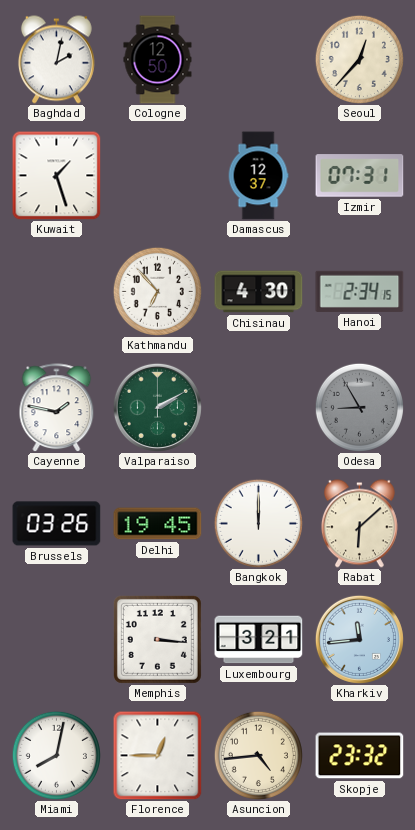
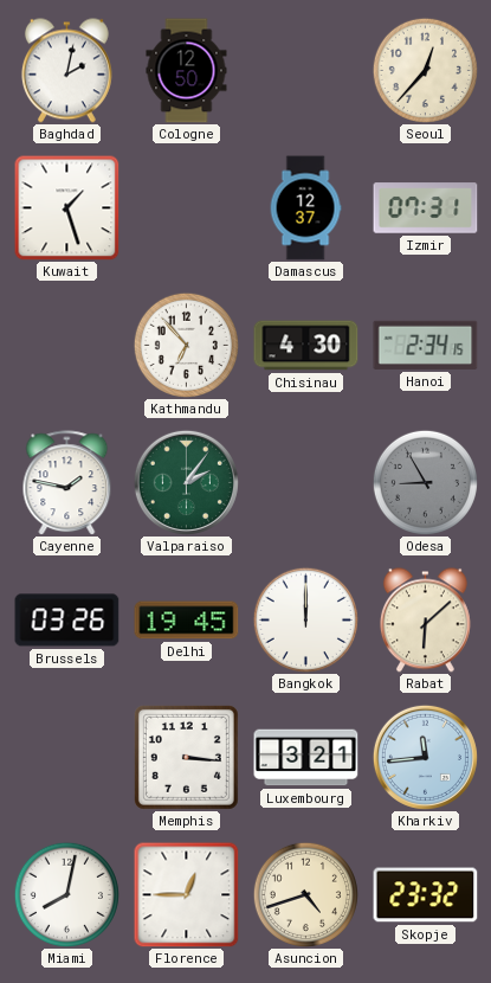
Valparaiso: 2:10 -> 2:06 (186, 482)
Asuncion: 4:44 -> 4:42 (305, 894)
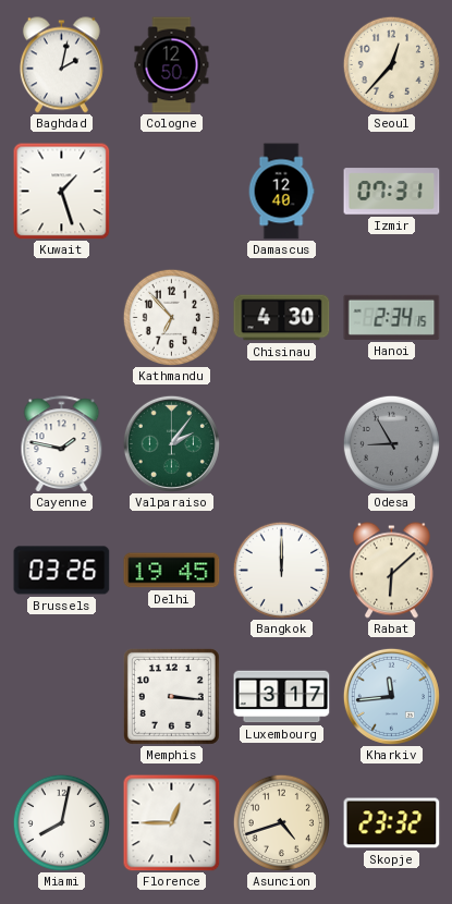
Damascus: 12:37 -> 12:40 (281, 192)
Luxembourg: 3:21 -> 3:17 (282, 697)
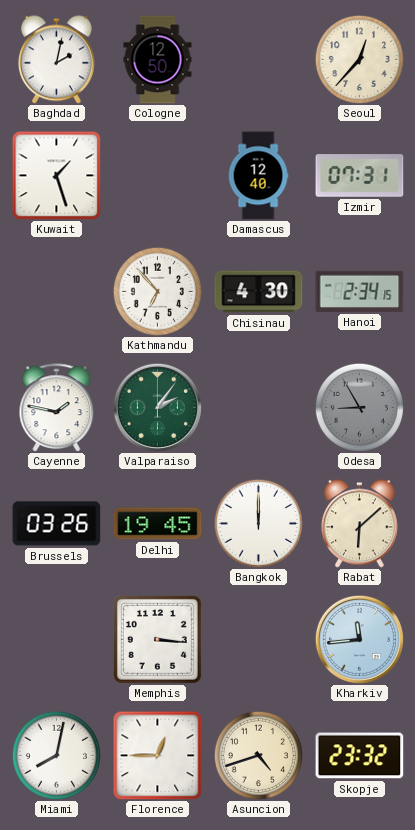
Luxembourg: 3:17 -> none (282, 697)
